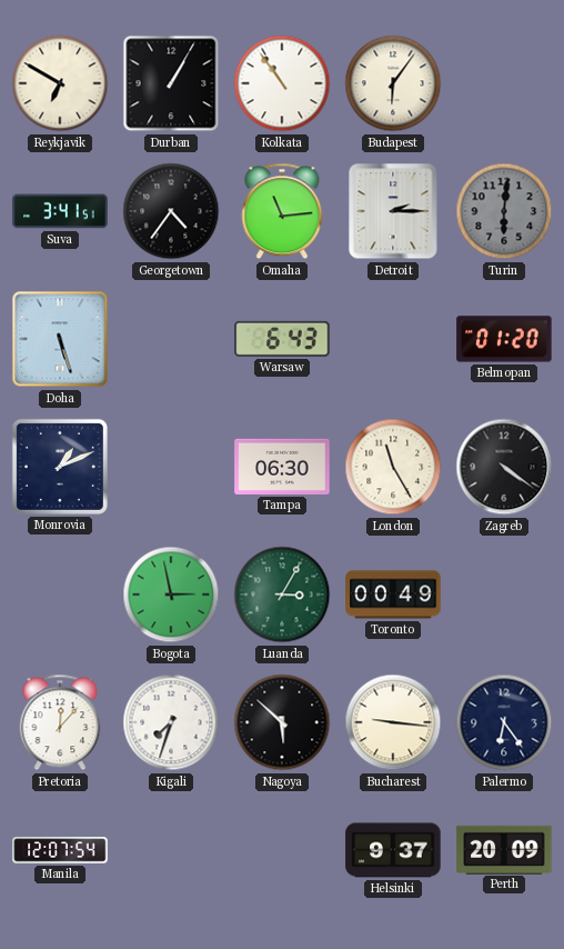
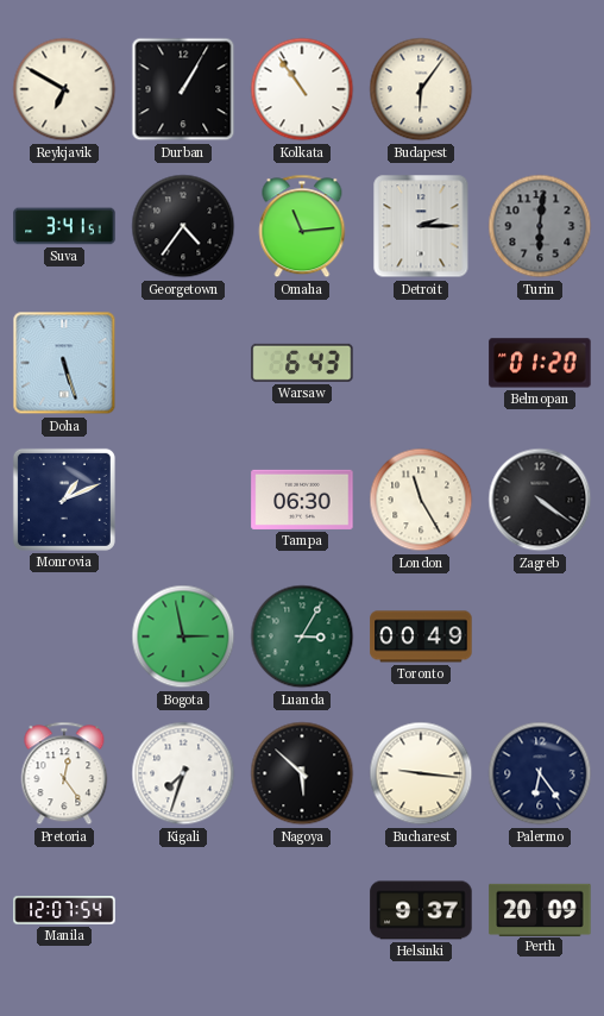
Pretoria: 12:07 -> 12:24 (64, 773)
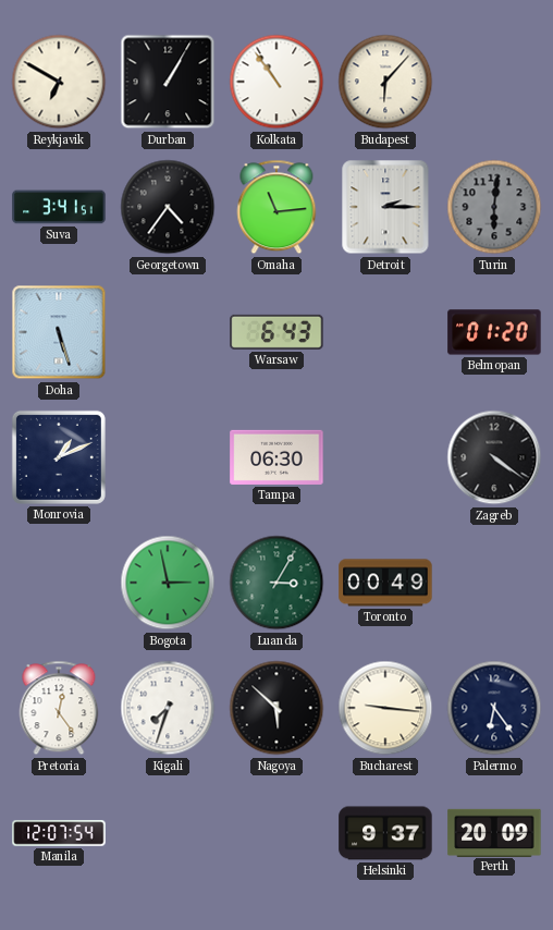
Budapest: 6:06 -> 6:07 (385, 82)
London: 11:25 -> none (421, 500)
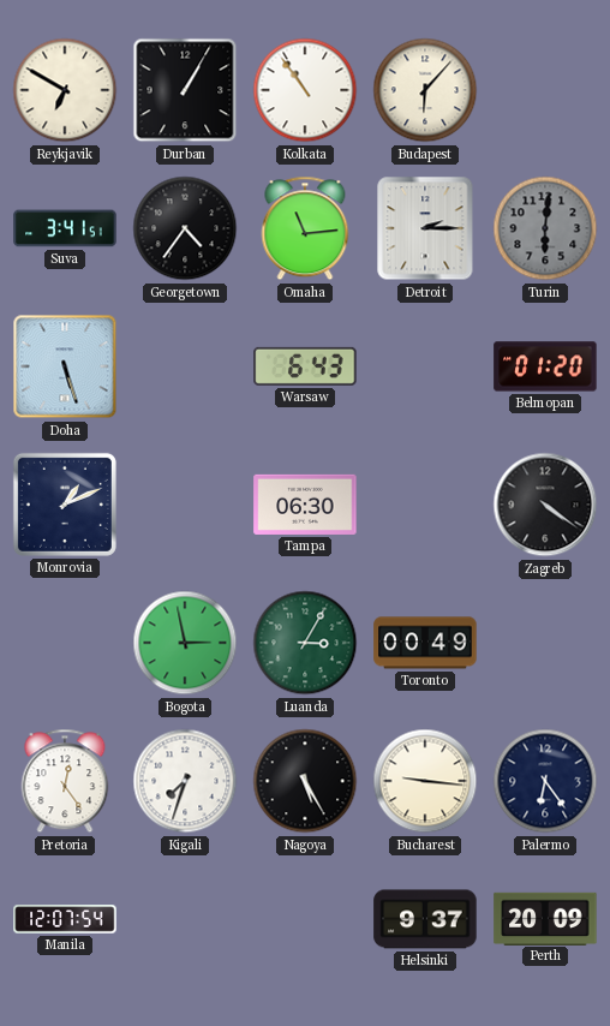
Nagoya: 5:52 -> 5:25 (305, 781)
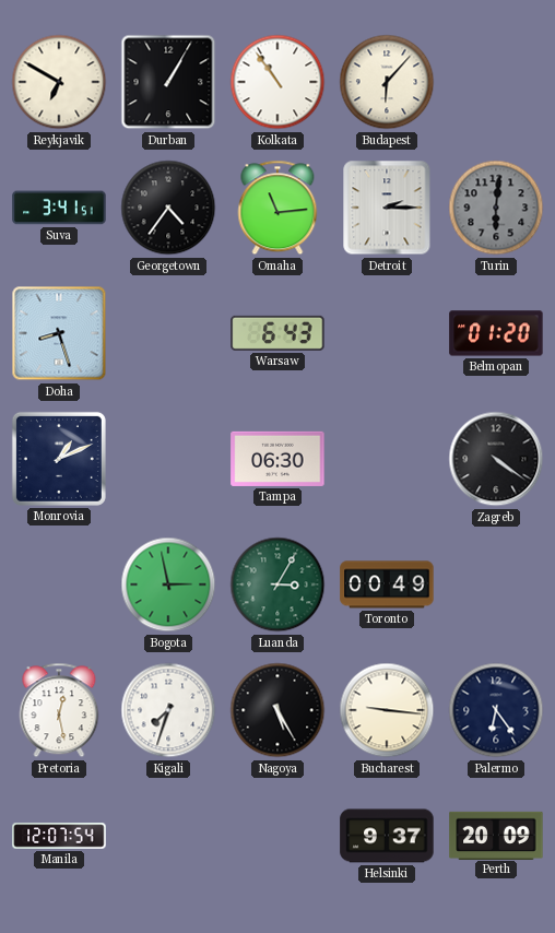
Doha: 5:27 -> 8:27 (59, 333)
Pretoria: 12:24 -> 12:28 (59, 710)
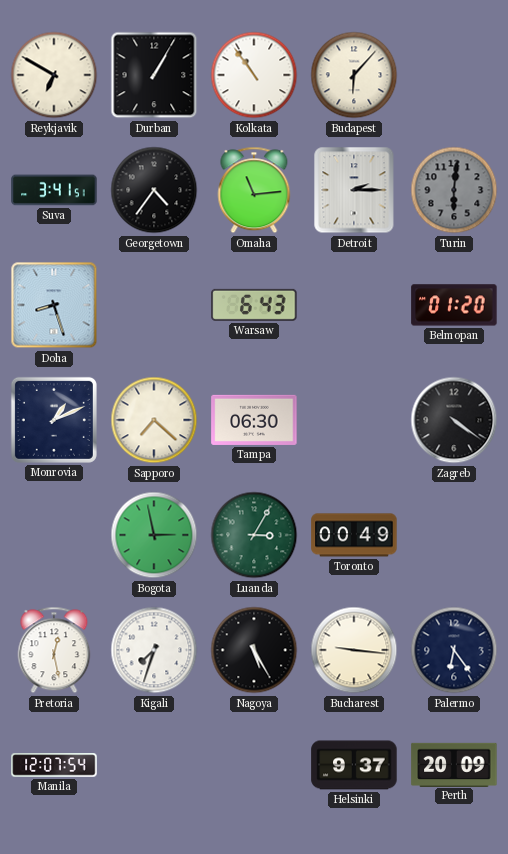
Sapporo: none -> 7:22 (154, 420)
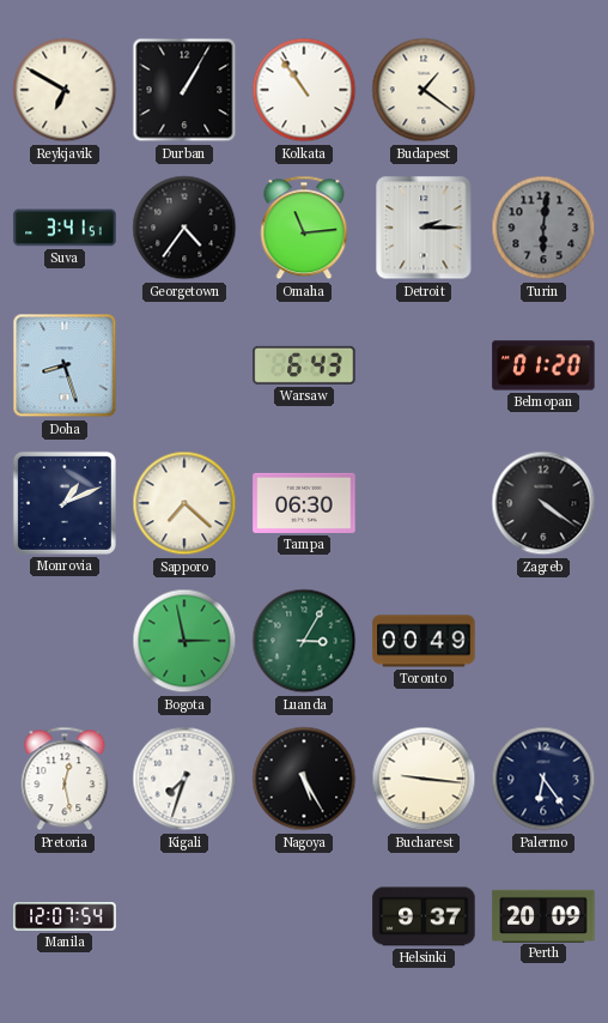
Budapest: 6:07 -> 1:21 (424, 90)
